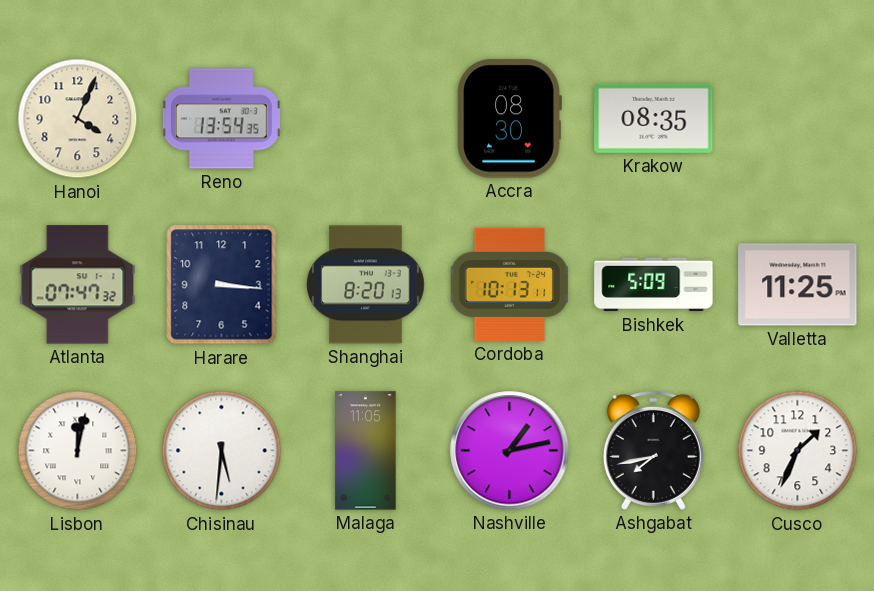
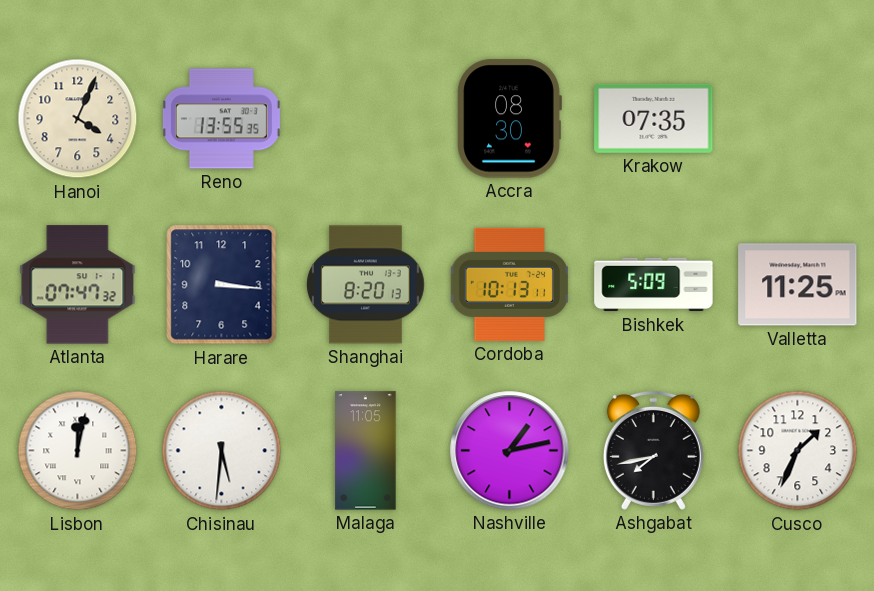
Reno: 13:54 -> 13:55 (221, 119)
Krakow: 08:35 -> 07:35 (654, 118)
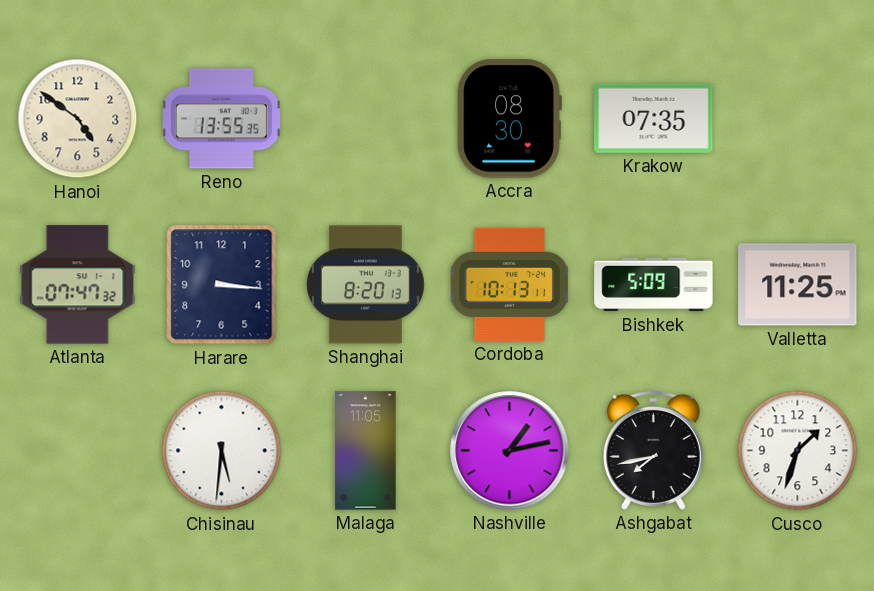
Hanoi: 4:04 -> 4:51 (78, 119)
Lisbon: 12:02 -> none (78, 451)
Cusco: 1:34 -> 1:33 (798, 451)
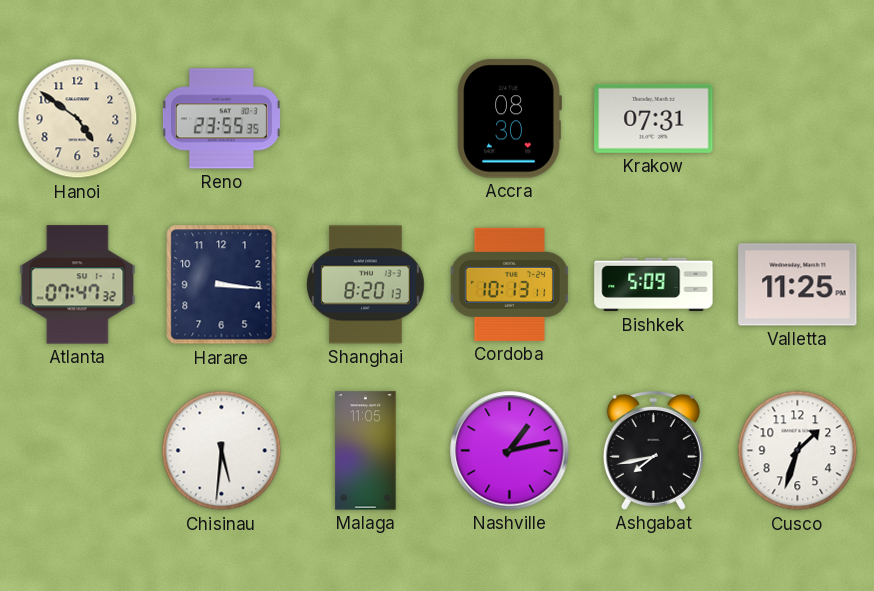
Reno: 13:55 -> 23:55 (221, 119)
Krakow: 07:35 -> 07:31 (654, 118)
